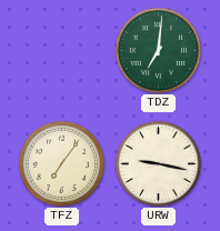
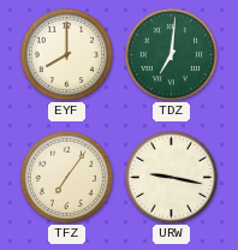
EYF: none -> 8:00 (66, 54)
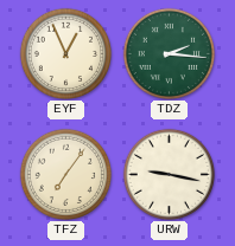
EYF: 8:00 -> 12:56 (65, 53)
TDZ: 7:01 -> 2:16 (169, 53)
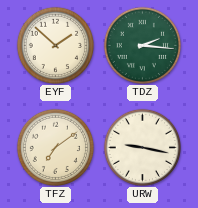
EYF: 12:56 -> 1:52 (55, 45)
TFZ: 7:06 -> 7:09 (55, 147)
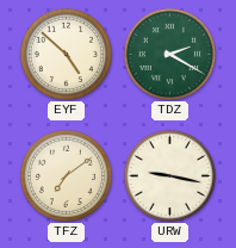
EYF: 1:52 -> 4:52 (66, 54)
TDZ: 2:16 -> 2:20 (169, 54)
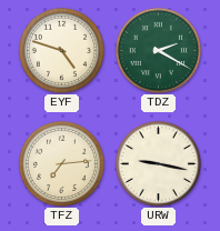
EYF: 4:52 -> 4:48 (61, 50)
TFZ: 7:09 -> 7:14 (61, 163)
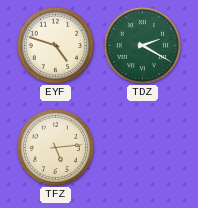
TFZ: 7:14 -> 5:14 (55, 147)
URW: 9:17 -> none (158, 163)
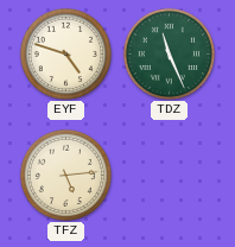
TDZ: 2:20 -> 11:26 (169, 53)
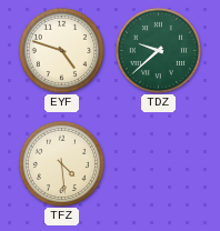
TDZ: 11:26 -> 9:38 (158, 50)
TFZ: 5:14 -> 4:29 (61, 163)
